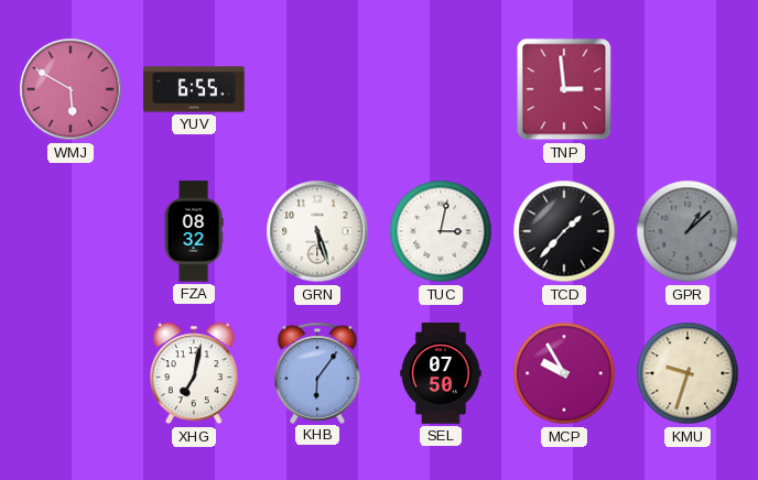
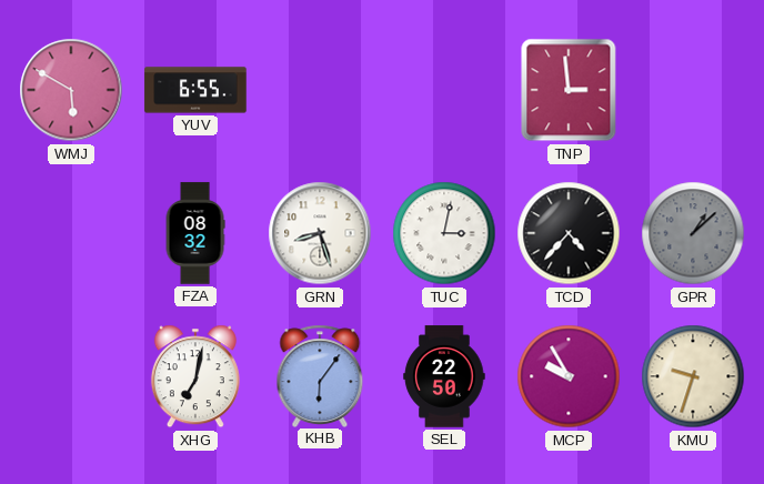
GRN: 5:27 -> 8:27 (320, 233)
TCD: 1:37 -> 4:37 (569, 233)
SEL: 07:50 -> 22:50 (444, 376)
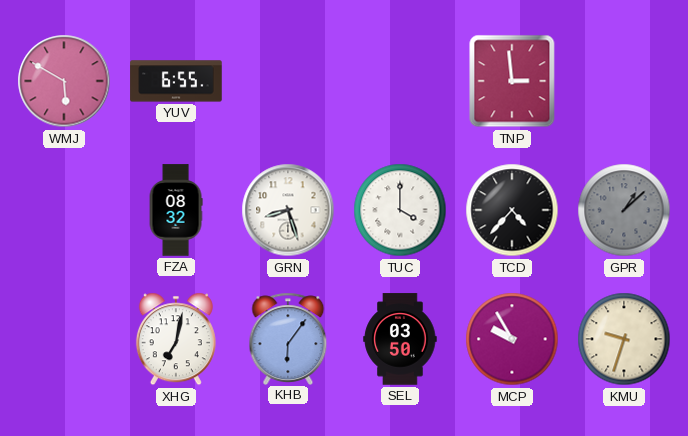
TUC: 3:02 -> 4:00 (400, 210)
SEL: 22:50 -> 03:50 (400, 339)
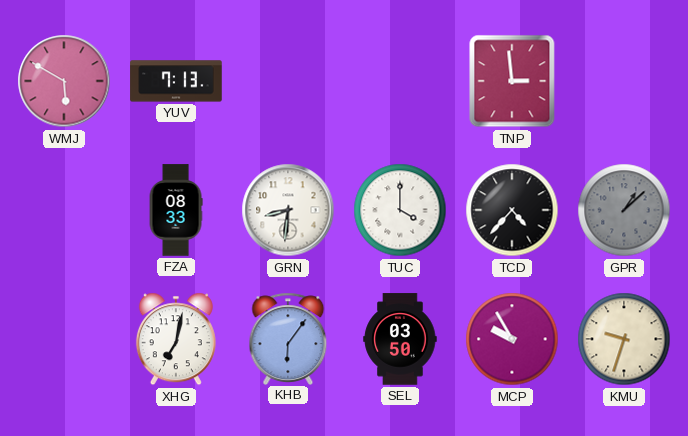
YUV: 6:55 -> 7:13 (176, 81)
FZA: 08:32 -> 08:33 (176, 210)
GRN: 8:27 -> 8:31 (288, 210)
